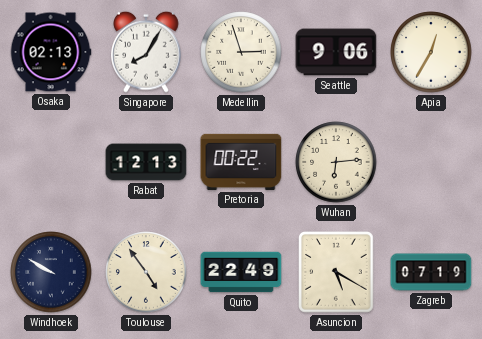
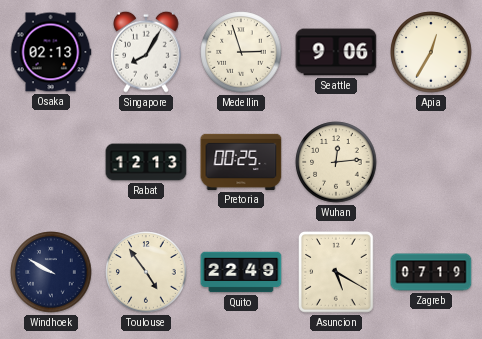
Pretoria: 00:22 -> 00:25 (241, 162)
Wuhan: 6:14 -> 12:14 (336, 162)
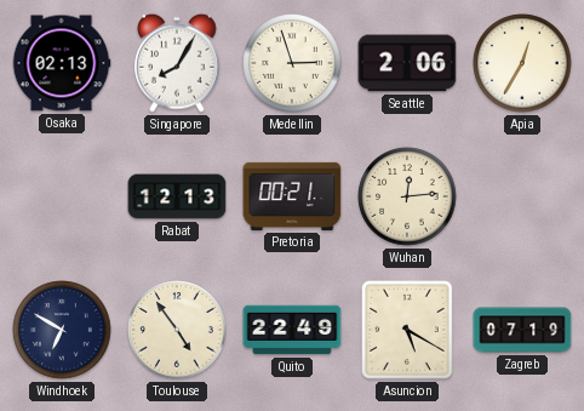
Seattle: 9:06 -> 2:06 (407, 63)
Pretoria: 00:25 -> 00:21 (292, 196)
Windhoek: 9:50 -> 6:50 (62, 330)
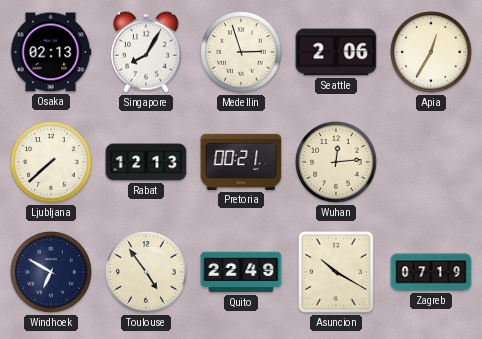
Ljubljana: none -> 7:38 (51, 162)
Asuncion: 5:20 -> 10:20 (337, 273)
